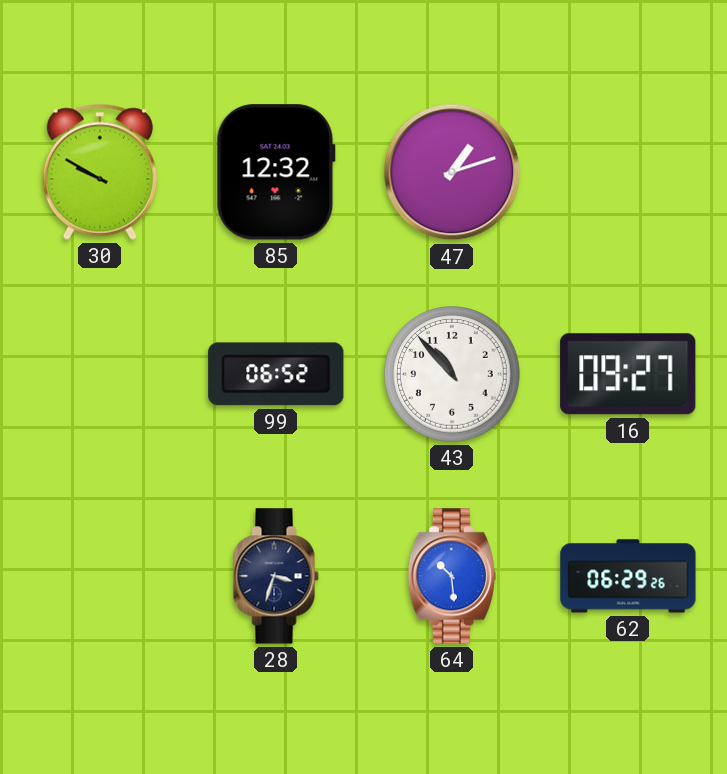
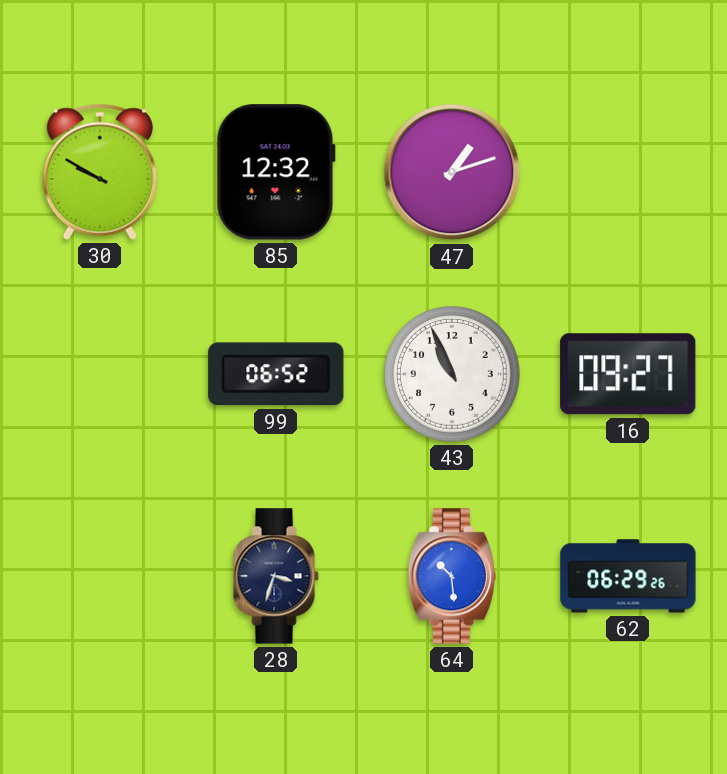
43: 10:53 -> 10:56 (453, 375)
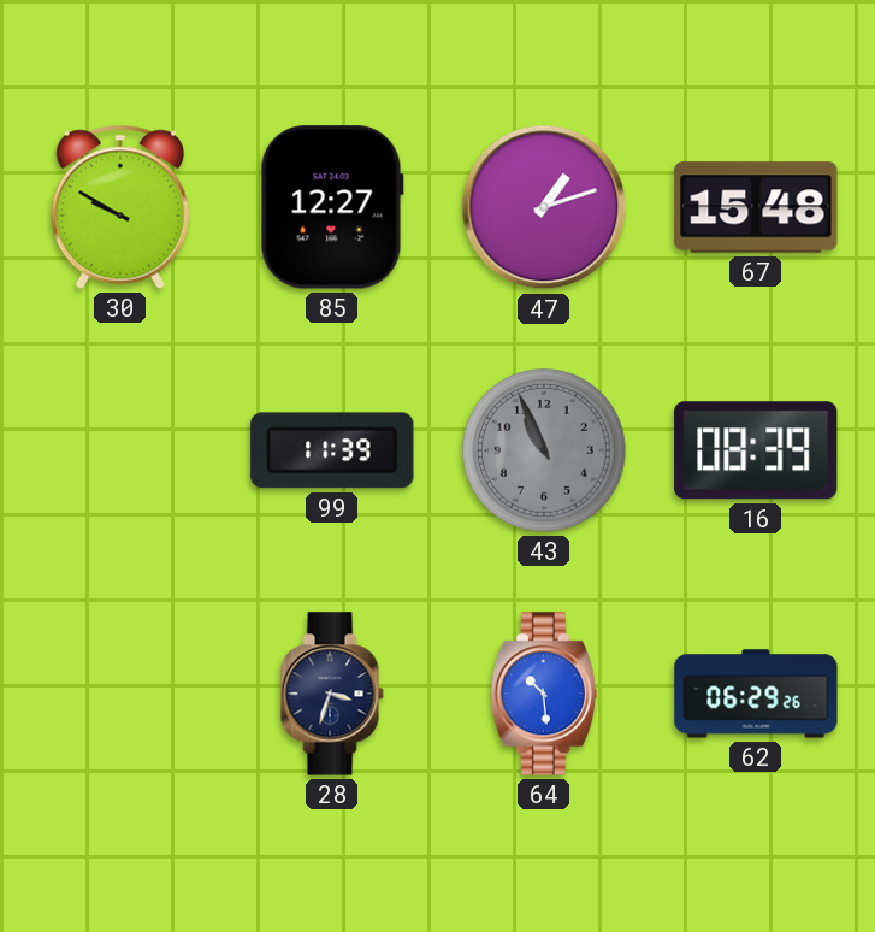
85: 12:32 -> 12:27 (332, 207)
67: none -> 15:48 (756, 207)
99: 06:52 -> 11:39 (332, 450)
43 dial: white -> grey (545, 452)
16: 09:27 -> 08:39 (756, 450)
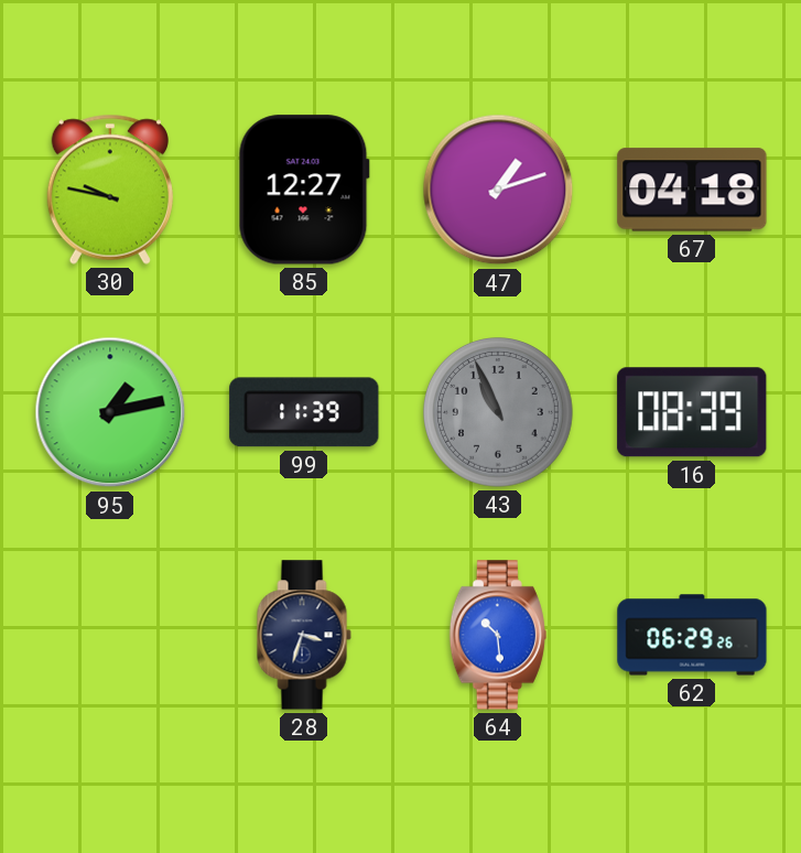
30: 9:50 -> 9:47 (110, 190)
67: 15:48 -> 04:18 (692, 190)
95: none -> 1:13 (110, 412)
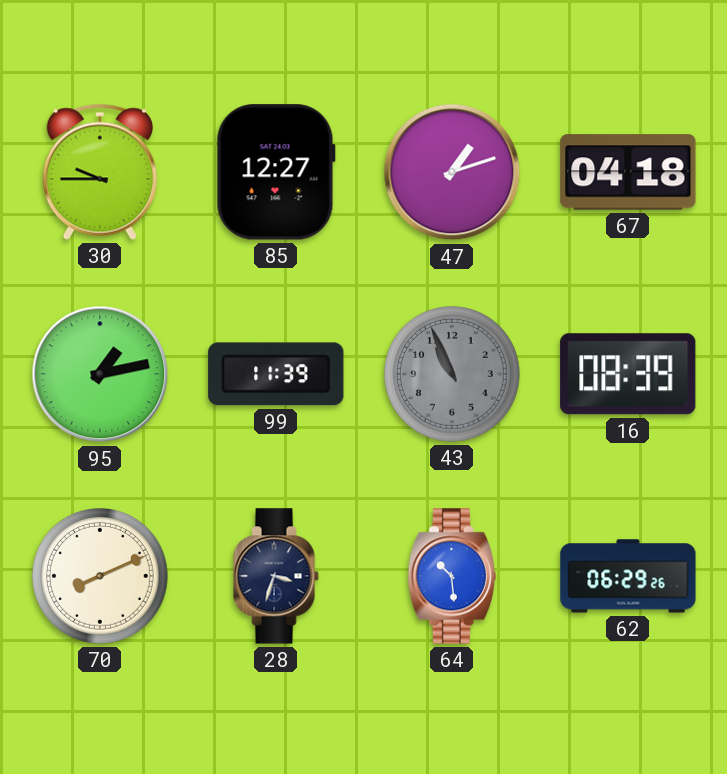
30: 9:47 -> 9:45 (100, 172)
70: none -> 8:11 (101, 577)
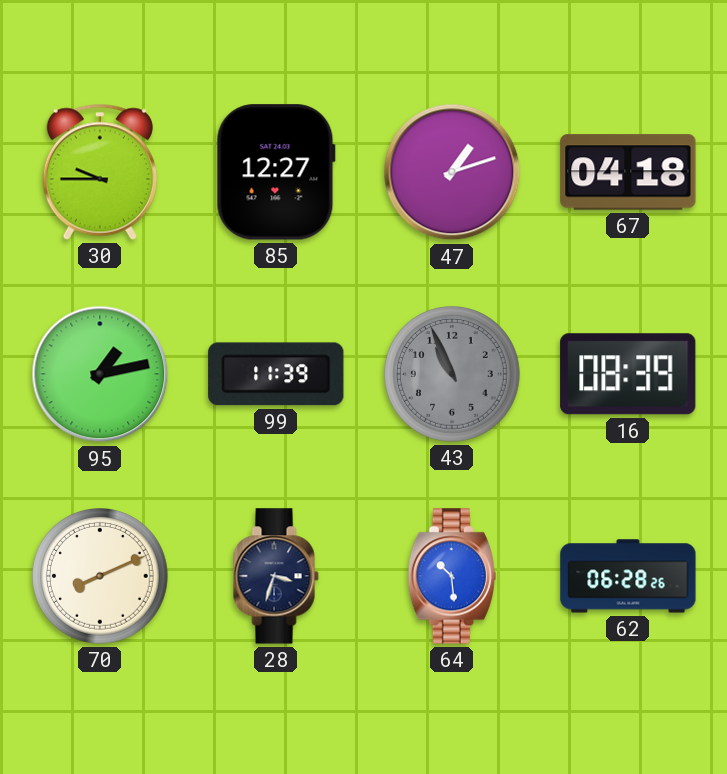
62: 06:29 -> 06:28 (628, 576)
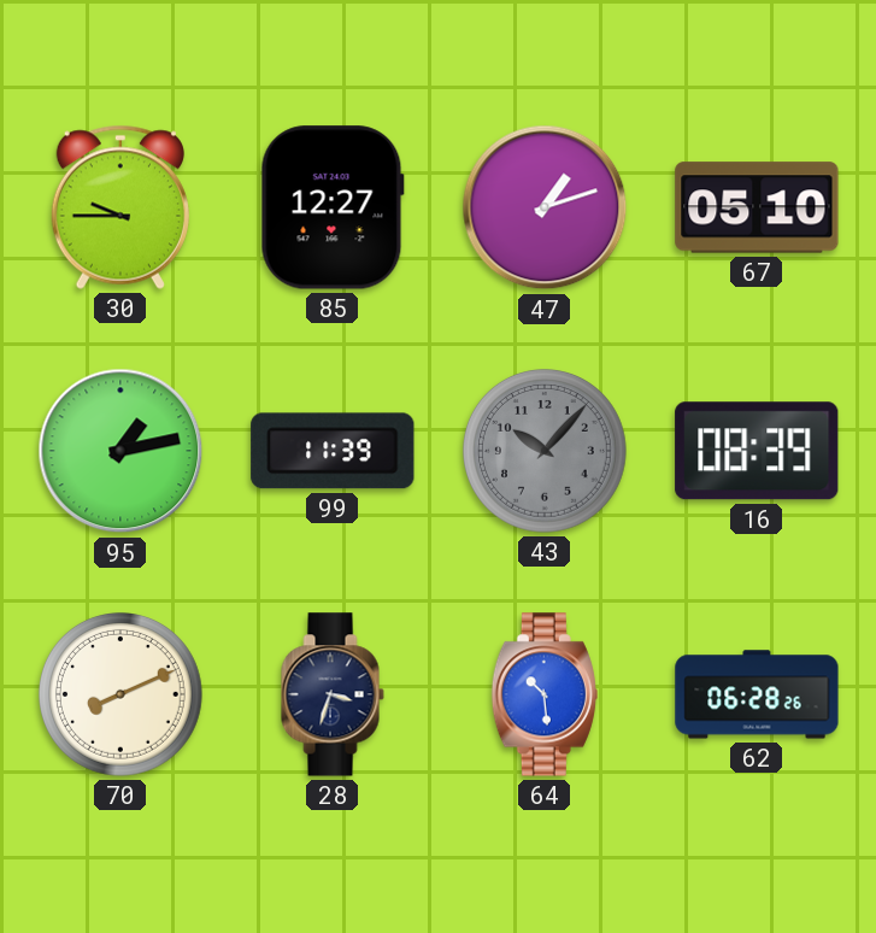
67: 04:18 -> 05:10 (757, 207)
43: 10:56 -> 10:07 (546, 452)
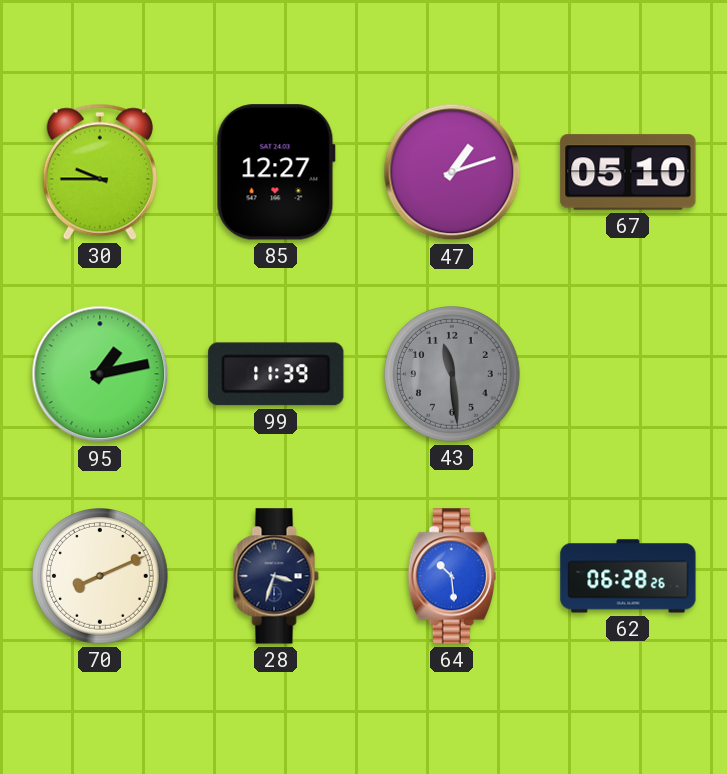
43: 10:07 -> 11:29 (453, 375)
16: 08:39 -> none (757, 451)
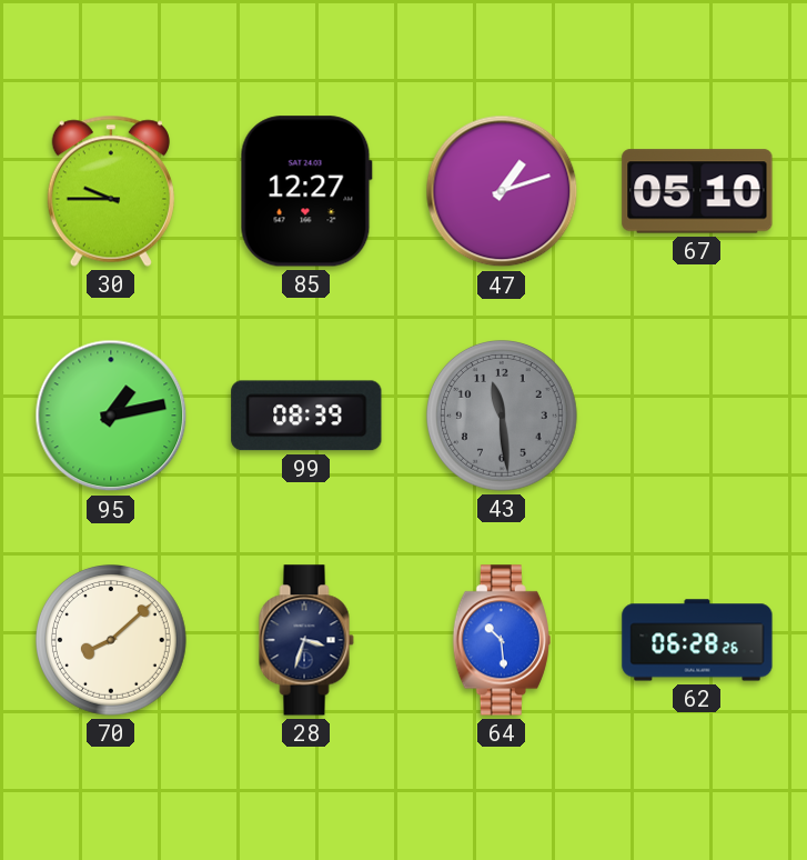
99: 11:39 -> 08:39 (306, 416)
70: 8:11 -> 8:08 (112, 641)
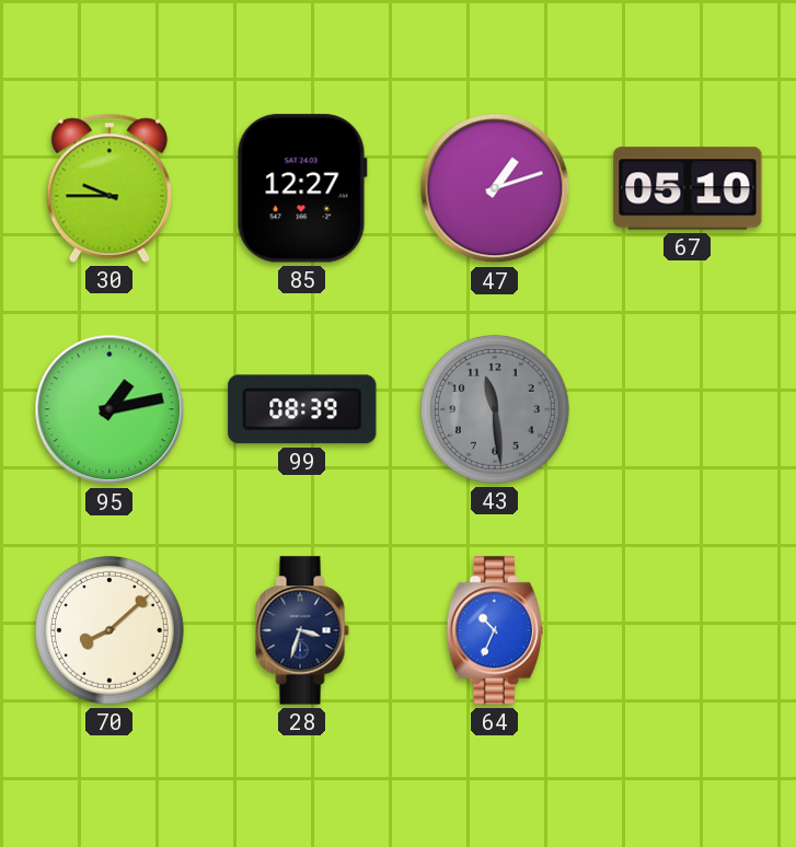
64: 10:29 -> 10:34 (495, 630)
62: 06:28 -> none (697, 640)
